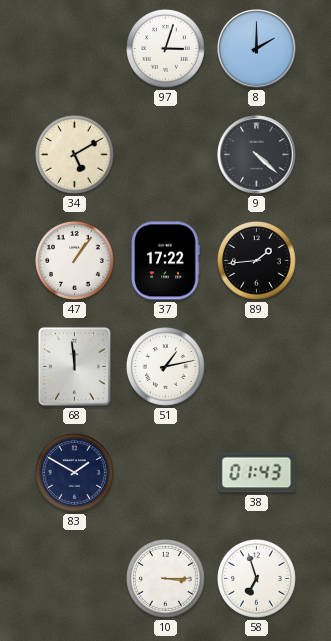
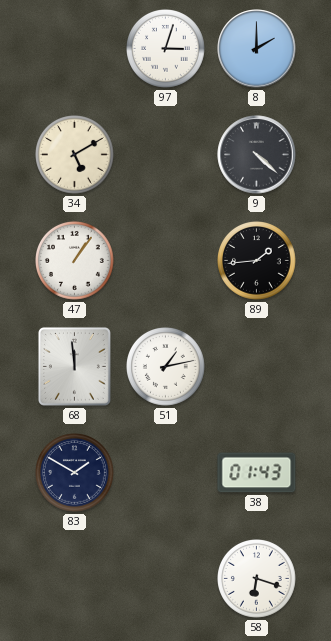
37: 17:22 -> none (165, 261)
10: 3:15 -> none (166, 579)
58: 6:57 -> 6:18 (257, 579)
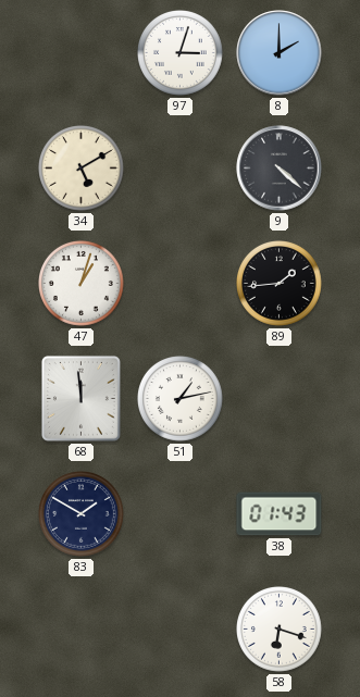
47: 1:06 -> 1:03 (82, 284)
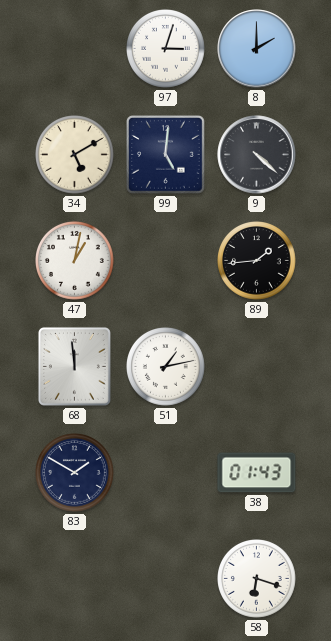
99: none -> 5:01 (166, 155)
47: 1:03 -> 1:02 (75, 261)
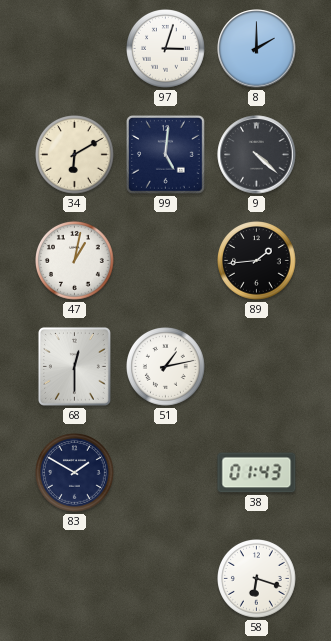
34: 5:10 -> 6:10 (75, 155)
68: 11:59 -> 12:30 (74, 366)
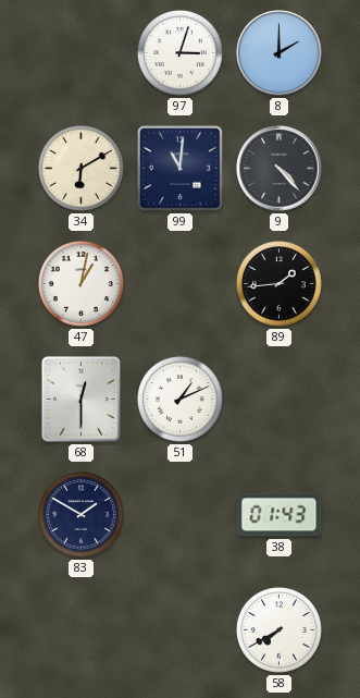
99: 5:01 -> 11:01 (181, 169)
9: 4:22 -> 4:23 (280, 169)
51: 1:13 -> 1:11 (181, 400)
58: 6:18 -> 7:40 (280, 630)
